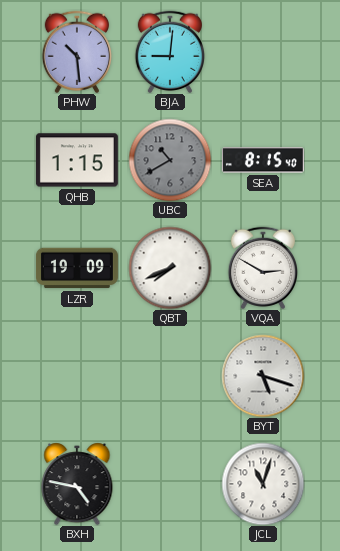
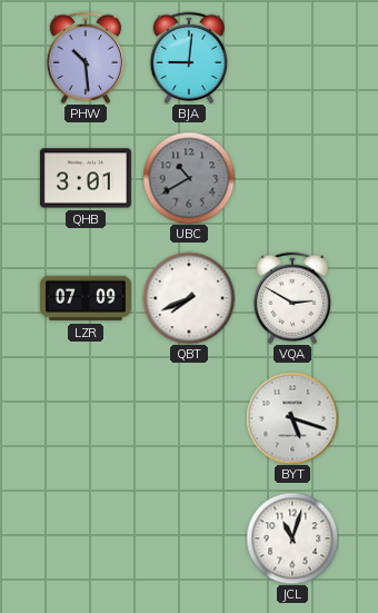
QHB: 1:15 -> 3:01 (86, 178)
SEA: 8:15 -> none (263, 160)
LZR: 19:09 -> 07:09 (86, 298)
BXH: 4:47 -> none (77, 484)
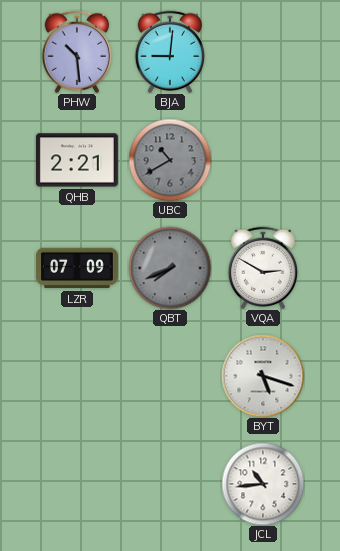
QHB: 3:01 -> 2:21 (77, 160)
QBT dial: white -> grey (170, 268)
JCL: 11:03 -> 10:44 (263, 484)
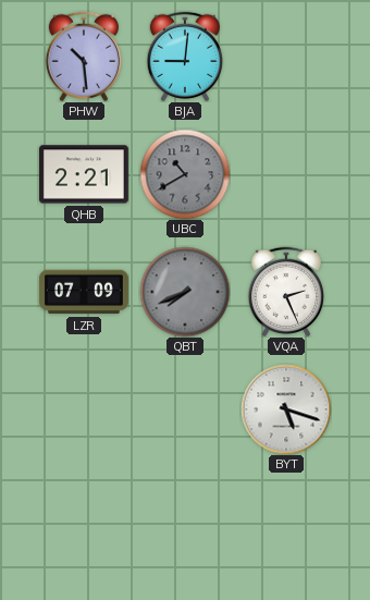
VQA: 2:50 -> 2:26 (285, 291)
JCL: 10:44 -> none (263, 484)
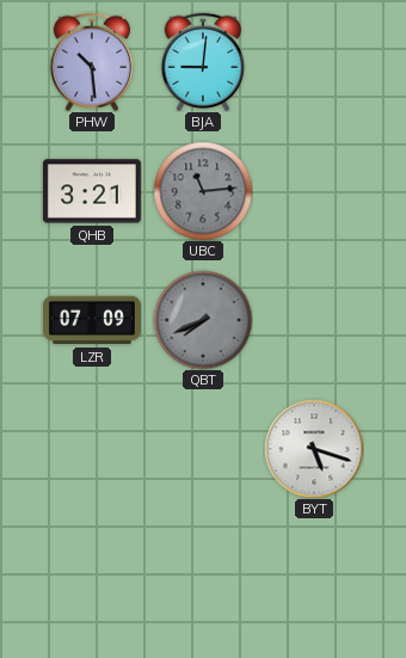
QHB: 2:21 -> 3:21 (92, 191)
UBC: 10:40 -> 11:14 (203, 191)
VQA: 2:26 -> none (285, 291)
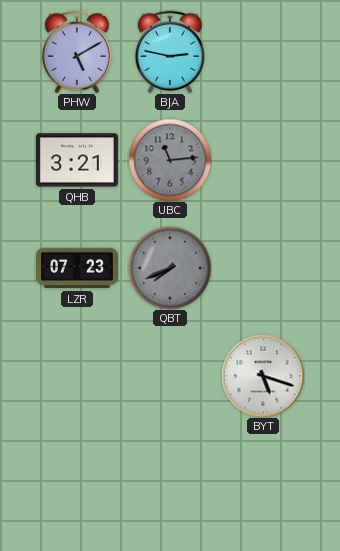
PHW: 10:29 -> 5:10 (76, 51)
BJA: 9:01 -> 2:47 (169, 51)
LZR: 07:09 -> 07:23 (77, 268)
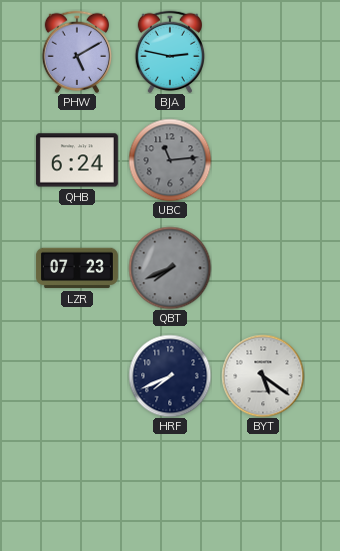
QHB: 3:21 -> 6:24 (77, 160)
HRF: none -> 7:41 (170, 376)
BYT: 5:18 -> 5:21 (263, 376)
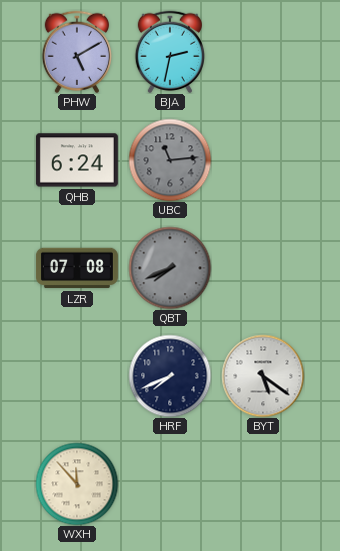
BJA: 2:47 -> 2:32 (169, 51)
LZR: 07:23 -> 07:08 (77, 268)
WXH: none -> 11:53 (77, 484)
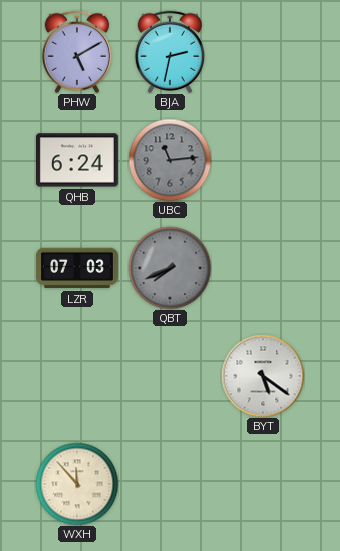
LZR: 07:08 -> 07:03 (77, 268)
HRF: 7:41 -> none (170, 376)
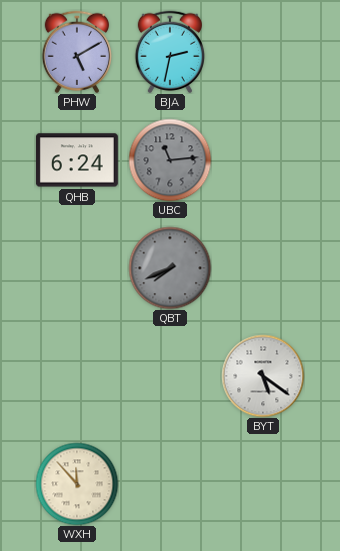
LZR: 07:03 -> none (77, 268)
